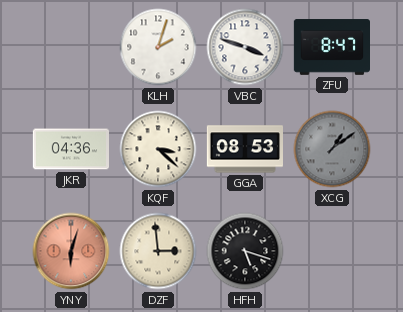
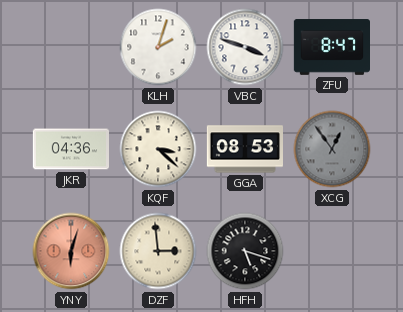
XCG: 1:09 -> 12:54 (332, 149)
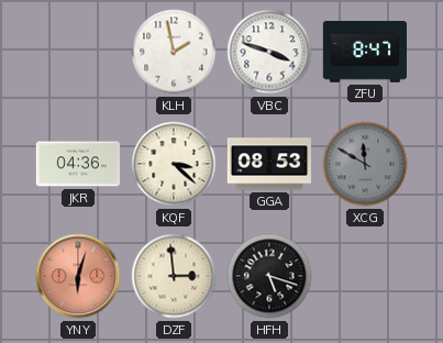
KLH: 2:03 -> 1:58 (174, 52)
XCG: 12:54 -> 11:50 (365, 164)
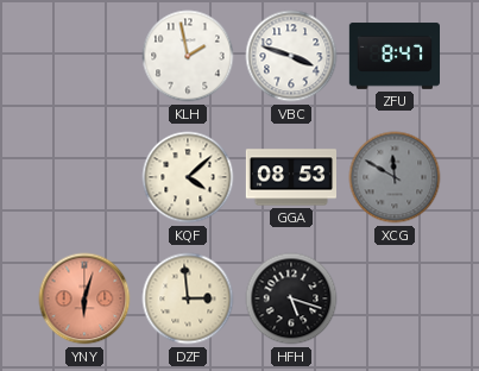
JKR: 04:36 -> none (77, 164)
KQF: 3:22 -> 4:08 (188, 177)
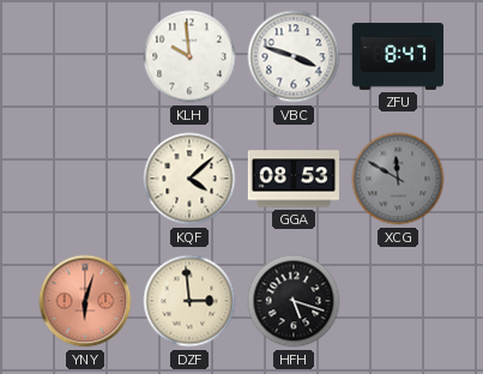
KLH: 1:58 -> 9:59 (189, 56)
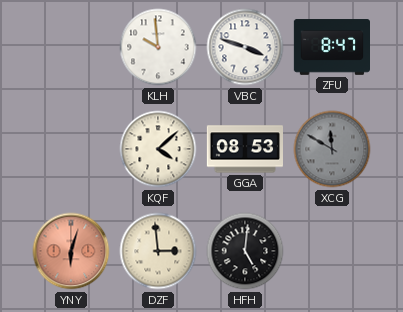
HFH: 5:18 -> 5:01 (245, 251)
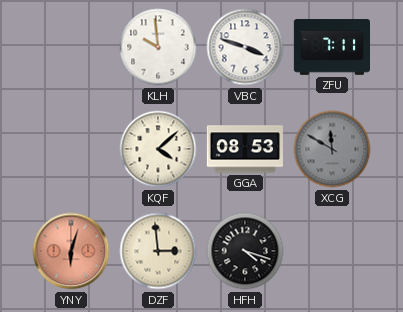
ZFU: 8:47 -> 7:11 (331, 47)
HFH: 5:01 -> 4:18 (245, 251)
